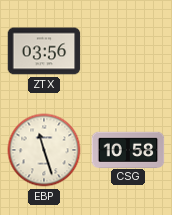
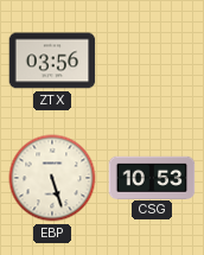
EBP: 11:27 -> 5:27 (52, 178)
CSG: 10:58 -> 10:53 (152, 177)
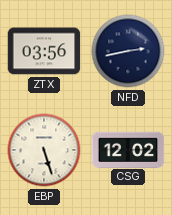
NFD: none -> 2:43 (128, 51)
CSG: 10:53 -> 12:02 (128, 149)
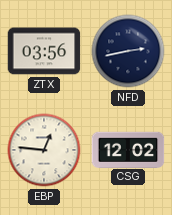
EBP: 5:27 -> 12:46 (44, 150)
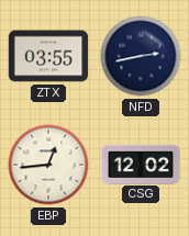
ZTX: 03:56 -> 03:55 (48, 56)
EBP: 12:46 -> 12:44 (48, 165)
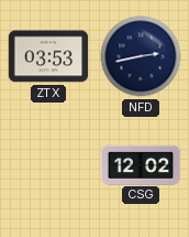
ZTX: 03:55 -> 03:53 (48, 56)
EBP: 12:44 -> none (48, 165)
